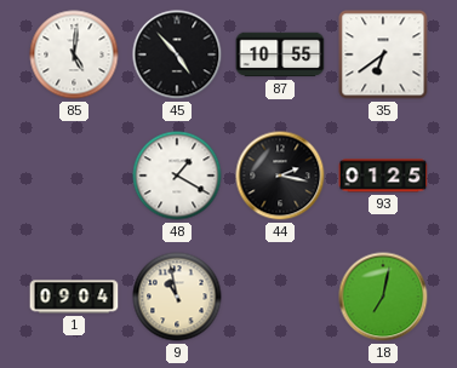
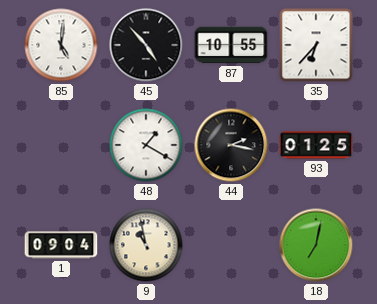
35: 6:39 -> 6:37 (316, 45)
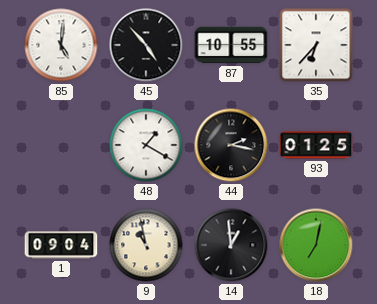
14: none -> 12:59 (231, 245)
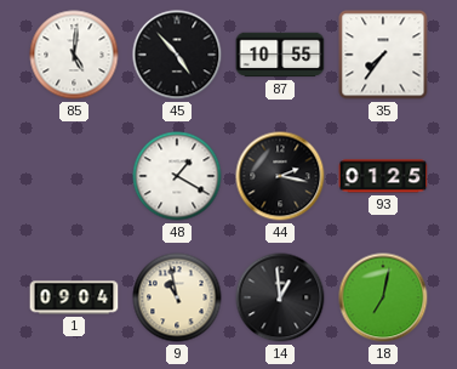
35: 6:37 -> 7:36 (383, 55)
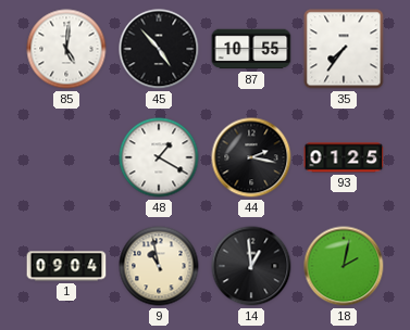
18: 7:02 -> 2:02 (344, 266)
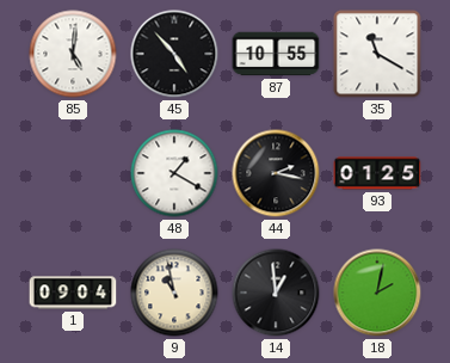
35: 7:36 -> 11:20 (377, 54)
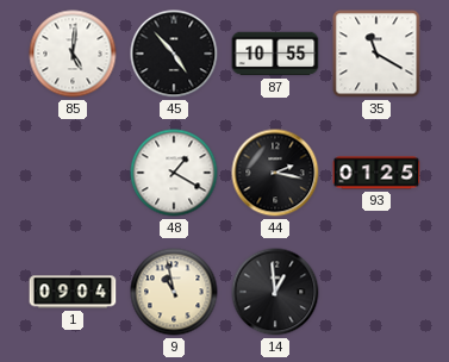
18: 2:02 -> none (377, 293)
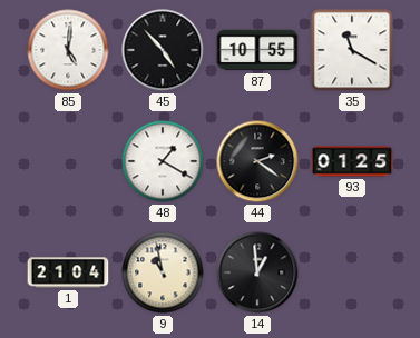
44: 2:17 -> 2:21 (257, 161)
1: 09:04 -> 21:04 (68, 272)
